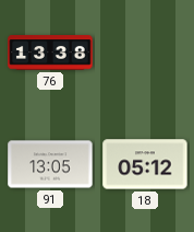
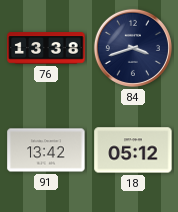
84: none -> 3:42 (133, 48)
91: 13:05 -> 13:42 (46, 150)
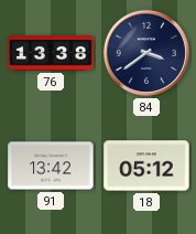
84: 3:42 -> 3:39 (146, 53)
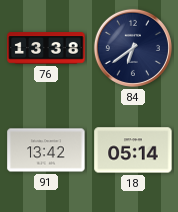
84: 3:39 -> 6:39 (133, 48)
18: 05:12 -> 05:14 (133, 150)
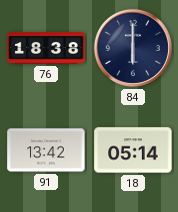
76: 13:38 -> 18:38 (46, 48)
84: 6:39 -> 6:00 (133, 48)
